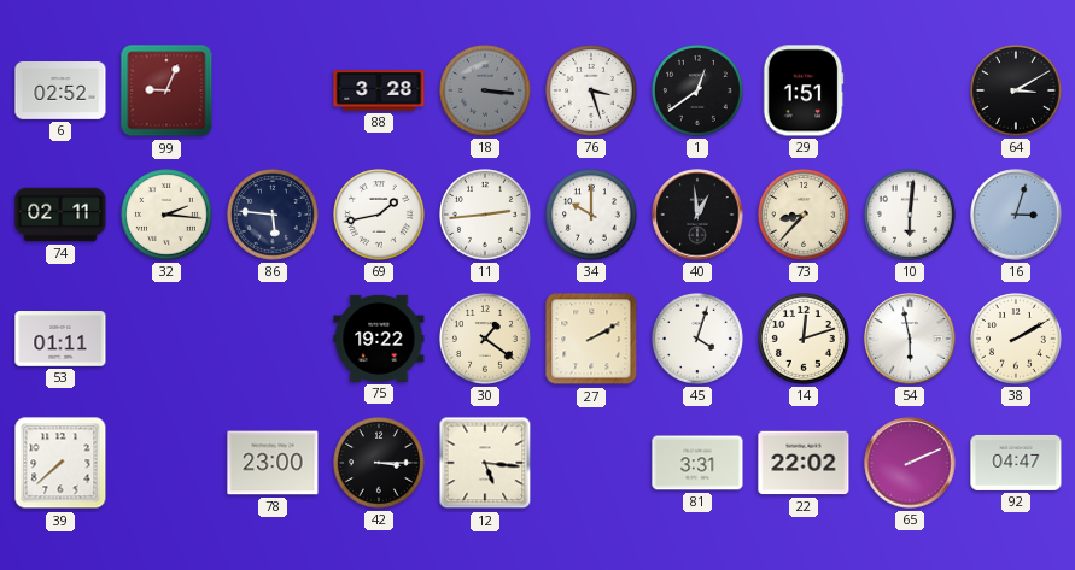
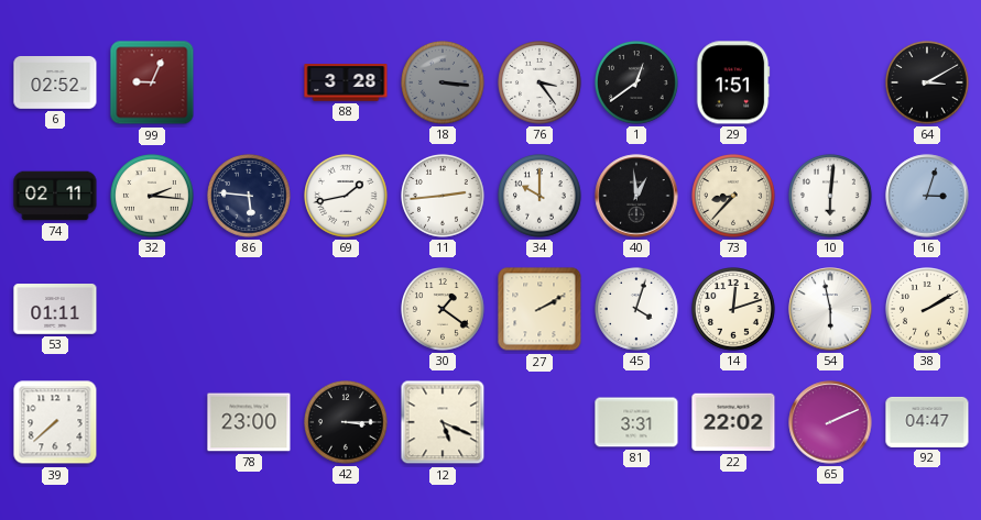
76: 3:27 -> 3:24 (541, 84)
75: 19:22 -> none (379, 339)
12: 5:16 -> 5:19 (443, 422)
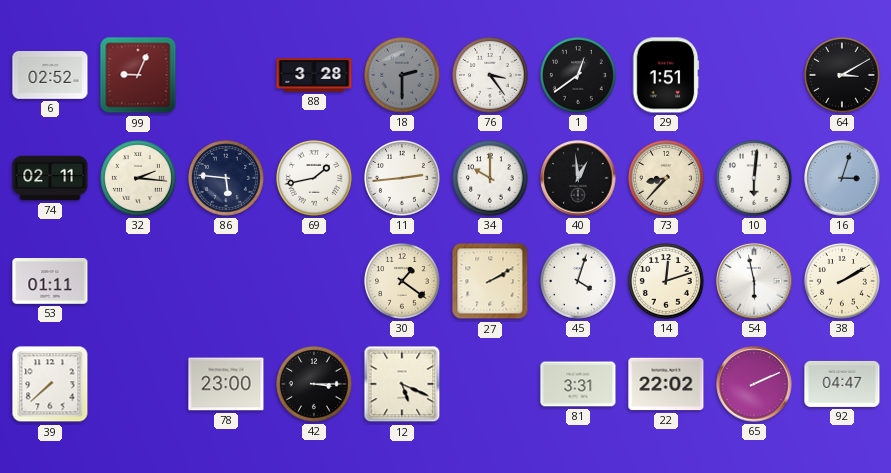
18: 3:16 -> 2:30 (403, 76)
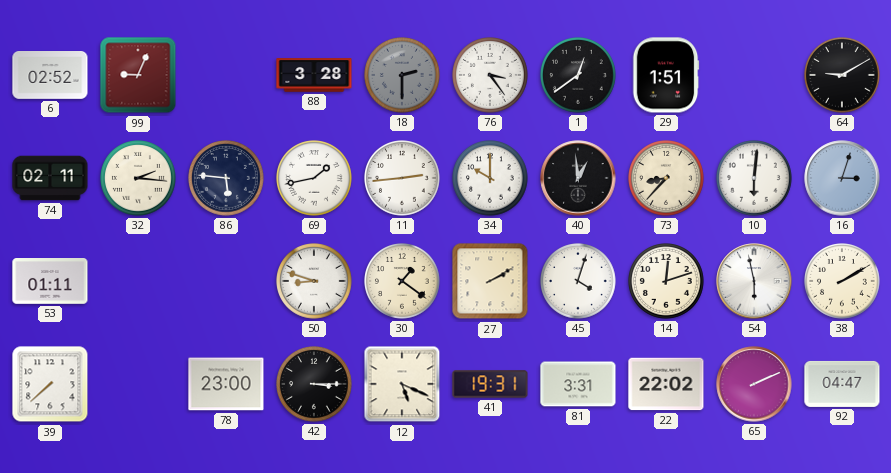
64: 3:10 -> 9:10 (843, 76)
50: none -> 8:48 (315, 282)
41: none -> 19:31 (490, 384)
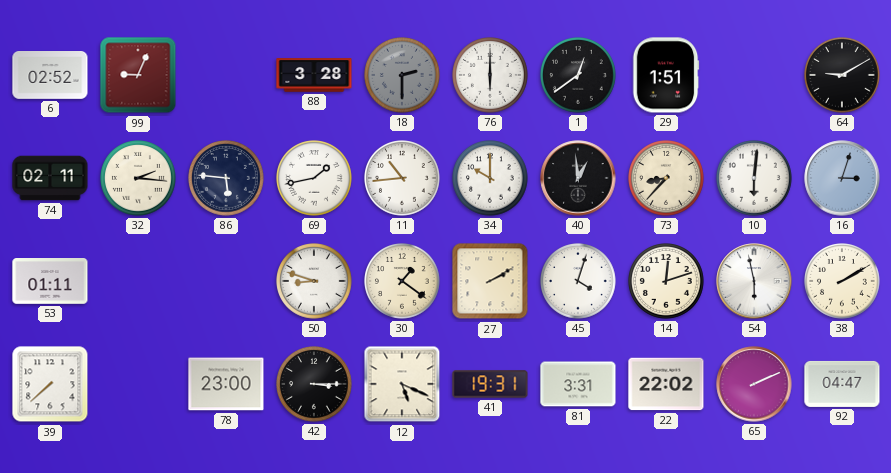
76: 3:24 -> 6:00 (491, 76)
11: 2:44 -> 10:44 (403, 179)
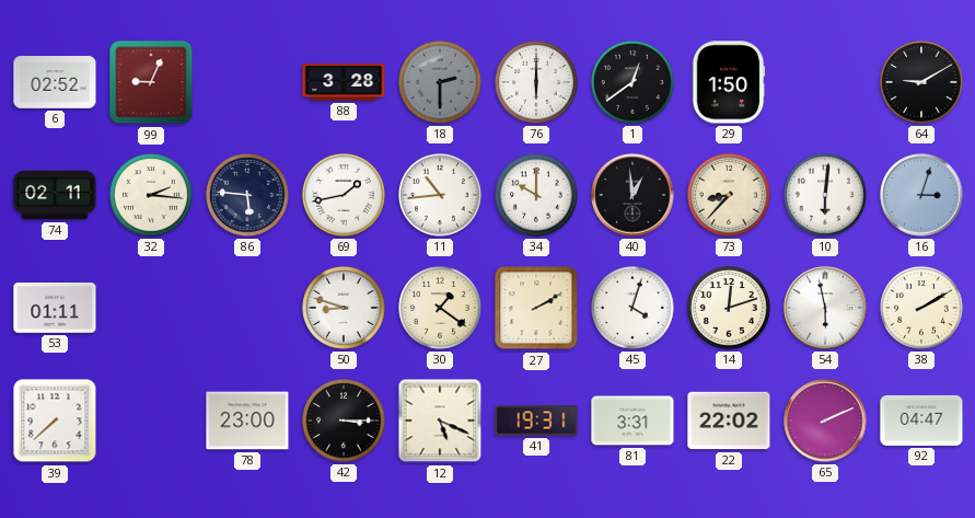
29: 1:51 -> 1:50 (729, 82)
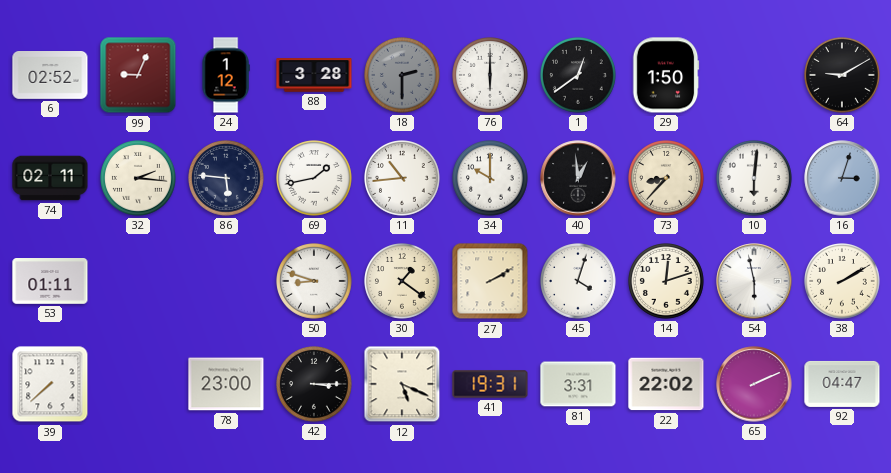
24: none -> 1:12 (226, 75)
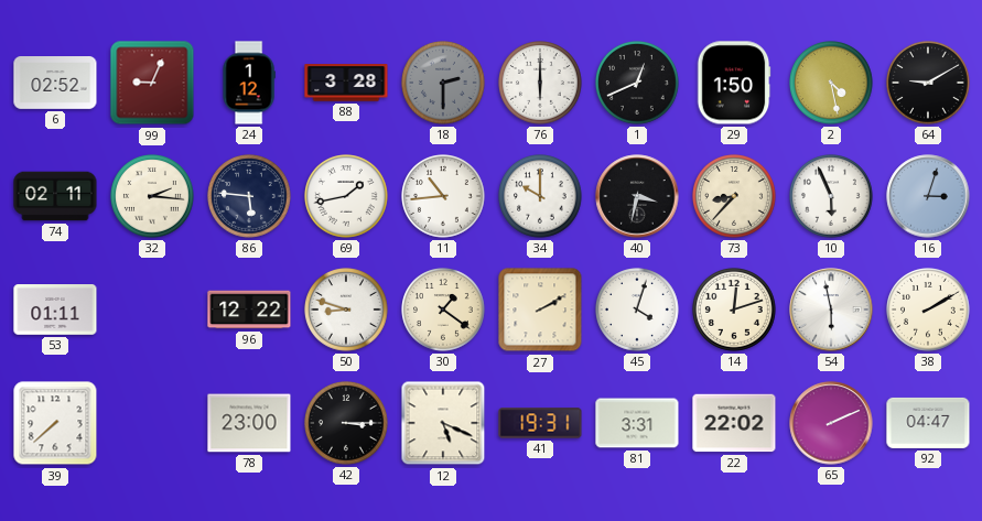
1: 12:39 -> 12:41 (638, 84)
2: none -> 4:28 (832, 84)
40: 12:59 -> 3:32 (637, 196)
10: 6:01 -> 5:56 (832, 197)
96: none -> 12:22 (249, 310)
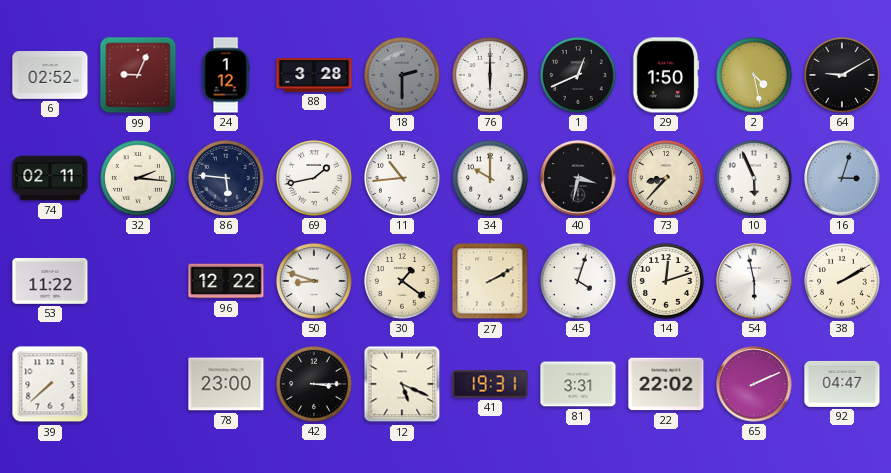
53: 01:11 -> 11:22 (50, 282)
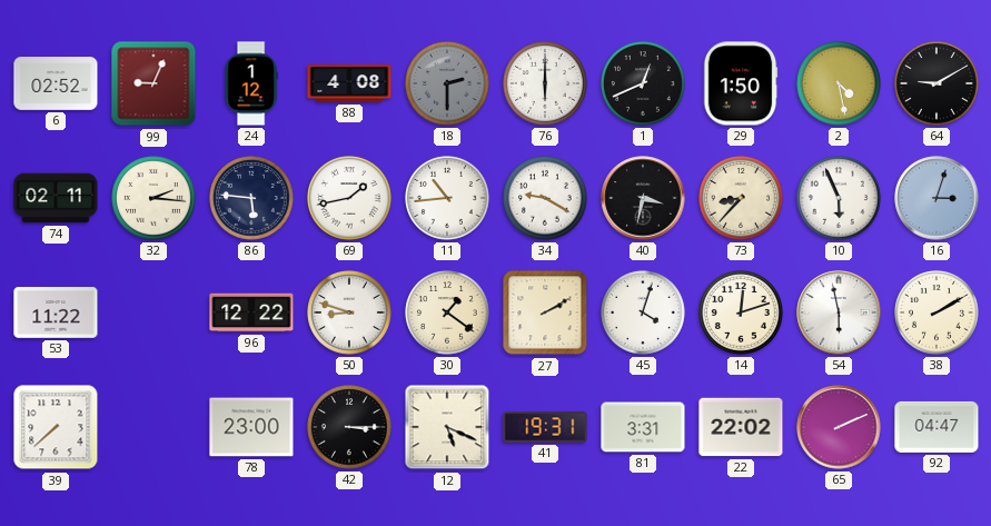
88: 3:28 -> 4:08 (349, 83)
34: 10:00 -> 9:20 (546, 199)
